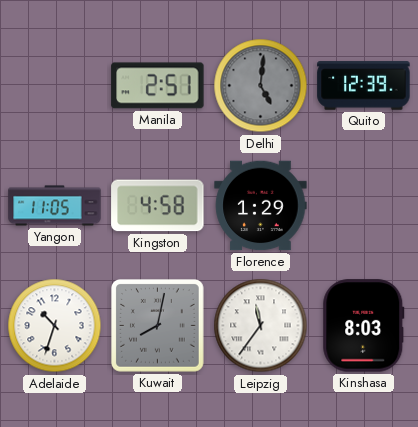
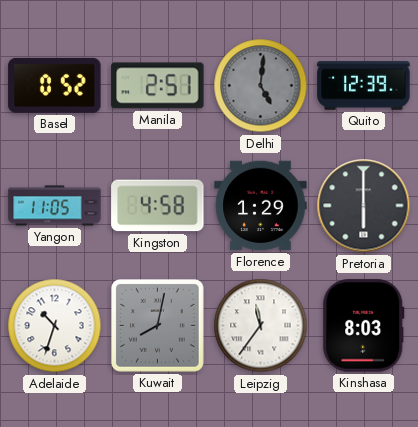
Basel: none -> 0:52 (55, 85)
Pretoria: none -> 6:00 (364, 206)
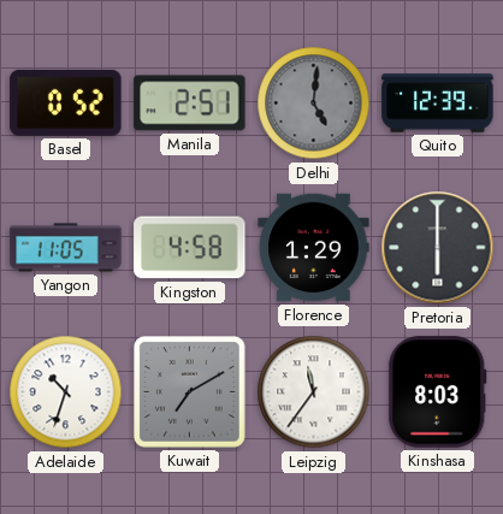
Kuwait: 8:02 -> 7:10 (190, 392)
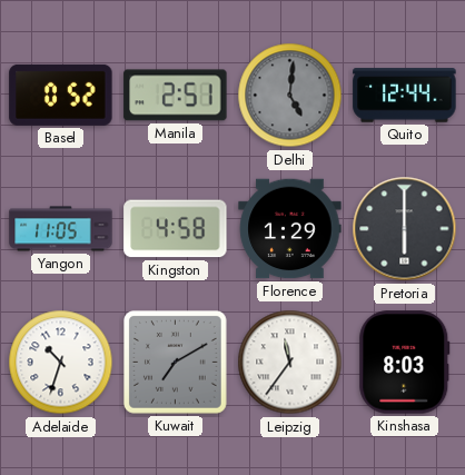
Quito: 12:39 -> 12:44 (405, 96)
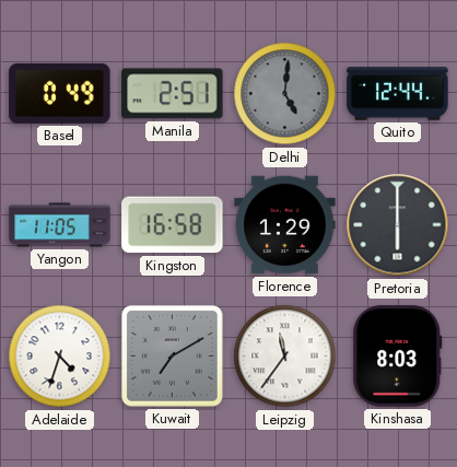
Basel: 0:52 -> 0:49 (60, 93)
Kingston: 4:58 -> 16:58 (173, 225)
Adelaide: 10:33 -> 4:33 (60, 357)
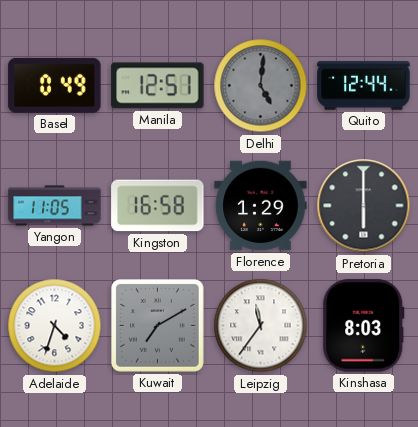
Manila: 2:51 -> 12:51 (158, 86)
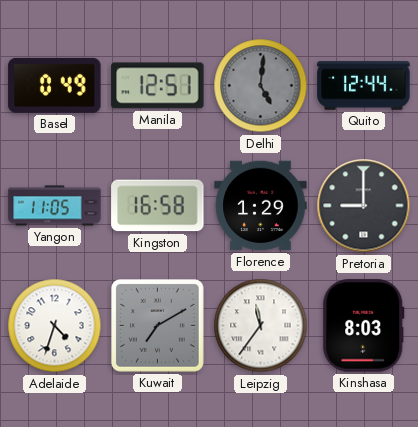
Pretoria: 6:00 -> 9:00 (364, 206)
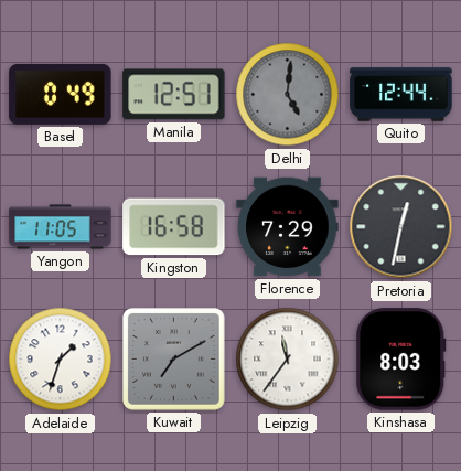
Florence: 1:29 -> 7:29 (288, 227)
Pretoria: 9:00 -> 12:32 (401, 227)
Adelaide: 4:33 -> 1:33 (61, 360)
